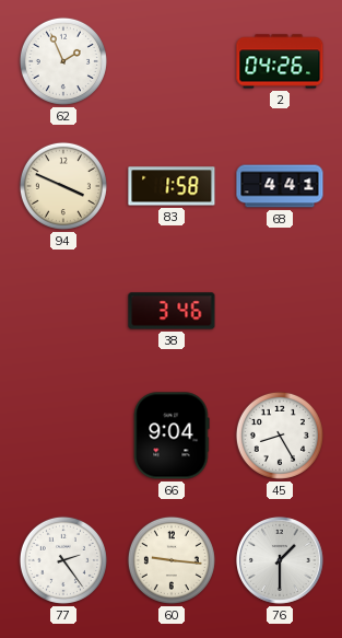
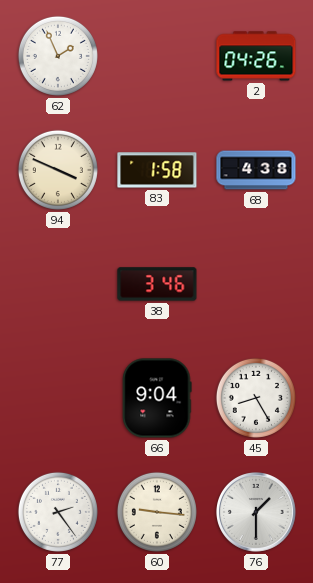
68: 4:41 -> 4:38 (256, 170)
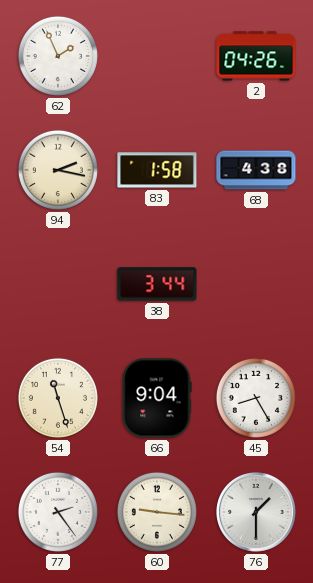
94: 3:49 -> 2:17 (58, 170)
38: 3:46 -> 3:44 (157, 284)
54: none -> 11:27 (58, 398)
